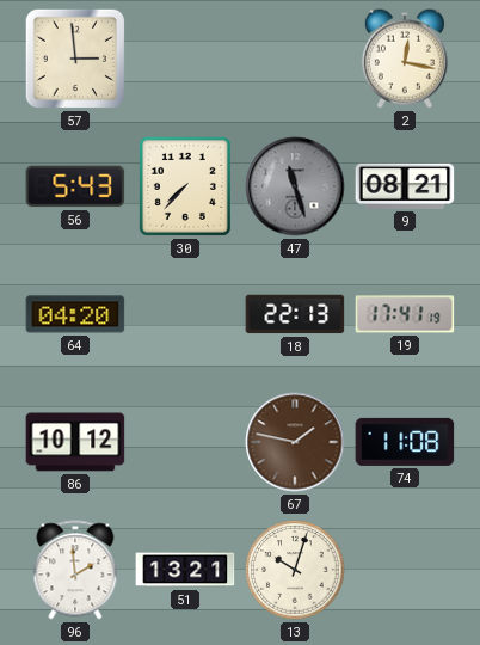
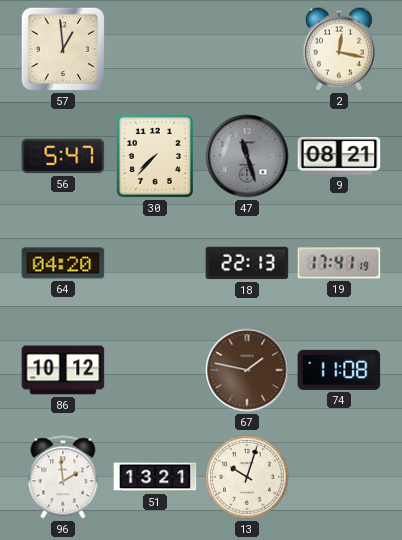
57: 2:59 -> 12:59 (63, 49)
56: 5:43 -> 5:47 (63, 156)
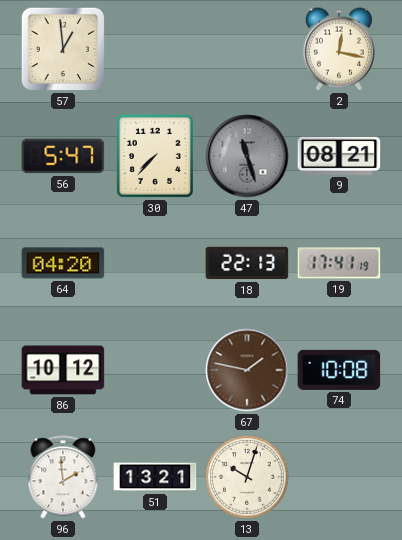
74: 11:08 -> 10:08 (339, 370)
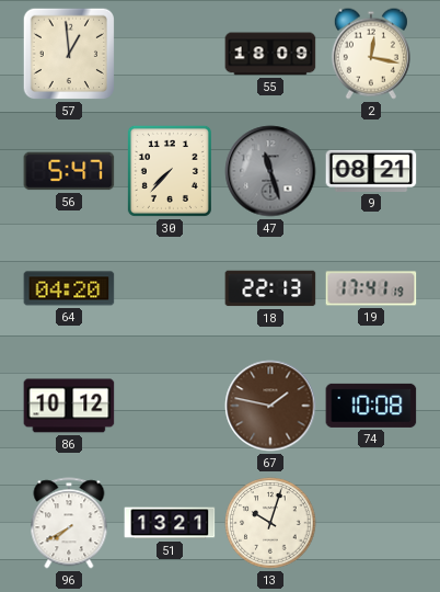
55: none -> 18:09 (270, 54)
96: 1:59 -> 7:40 (69, 523)
